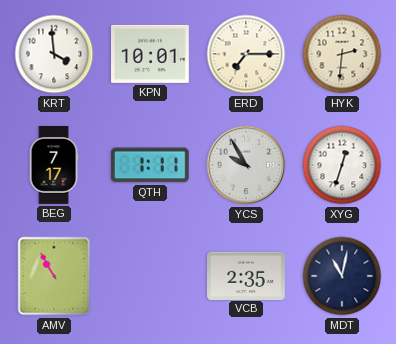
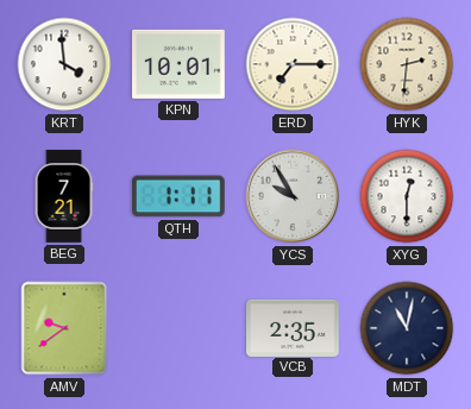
BEG: 7:17 -> 7:21 (64, 197)
XYG: 12:33 -> 12:30 (407, 196)
AMV: 10:55 -> 9:39 (64, 328)
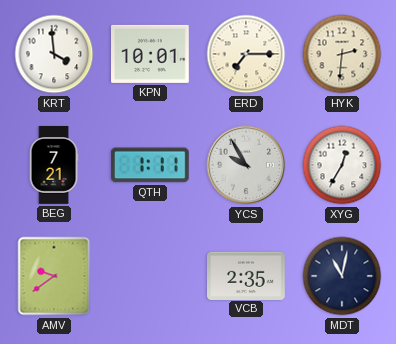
XYG: 12:30 -> 12:35 (342, 165)
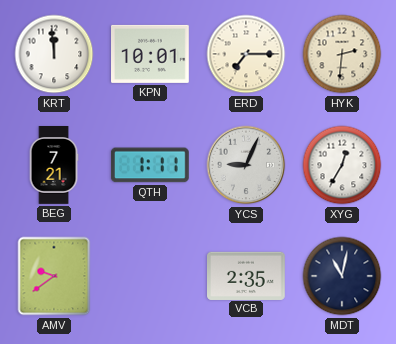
KRT: 3:59 -> 11:59 (54, 54)
YCS: 9:55 -> 9:04 (246, 165)
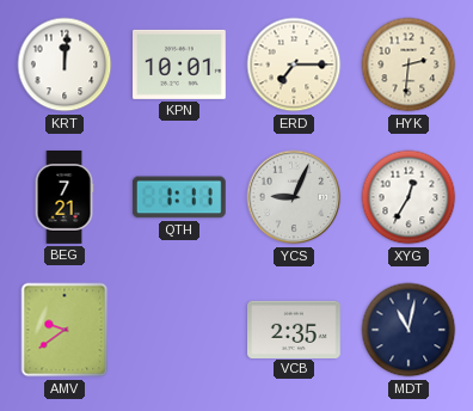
KRT: 11:59 -> 12:01 (64, 65)
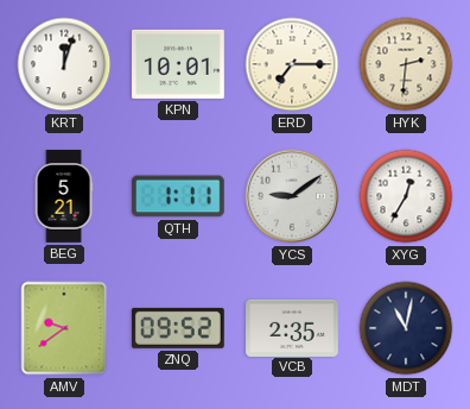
KRT: 12:01 -> 12:03 (64, 64)
BEG: 7:21 -> 5:21 (64, 197)
YCS: 9:04 -> 9:09 (292, 196)
ZNQ: none -> 09:52 (178, 328)
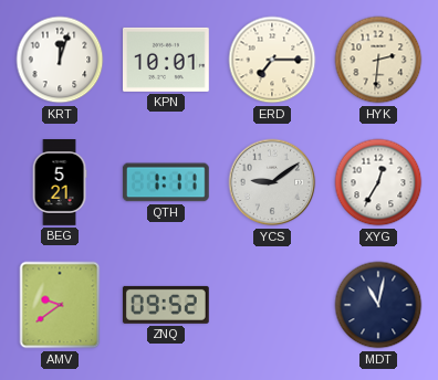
VCB: 2:35 -> none (293, 327)
